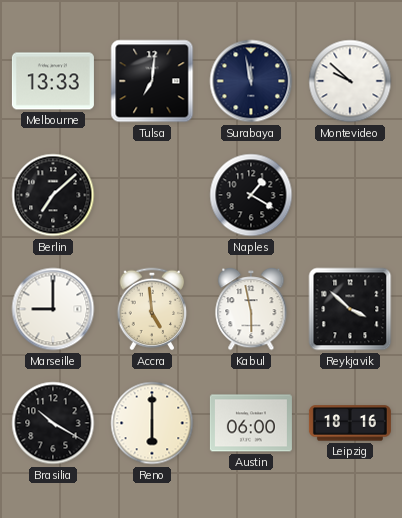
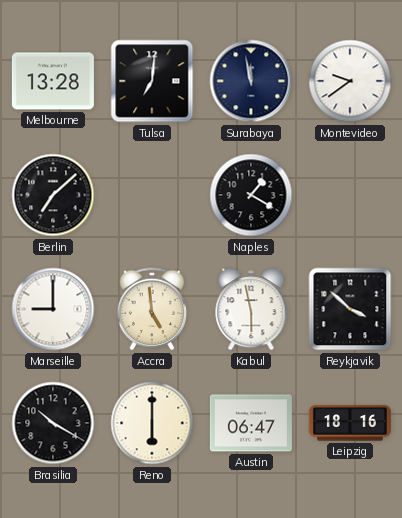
Melbourne: 13:33 -> 13:28 (53, 81)
Montevideo: 9:52 -> 9:39 (350, 81)
Austin: 06:00 -> 06:47 (251, 423)
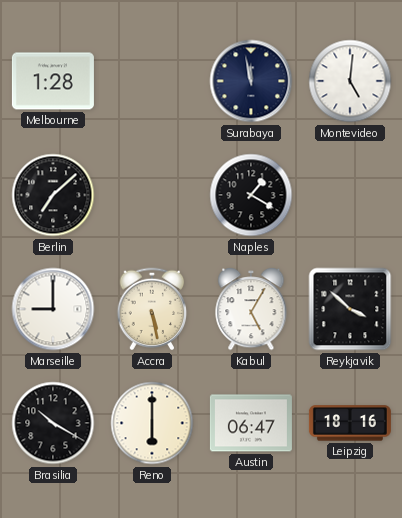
Melbourne: 13:28 -> 1:28 (53, 81)
Tulsa: 7:01 -> none (152, 81)
Montevideo: 9:39 -> 5:01 (350, 81)
Accra: 4:59 -> 5:28 (152, 309)
Kabul: 5:58 -> 5:05 (251, 310)
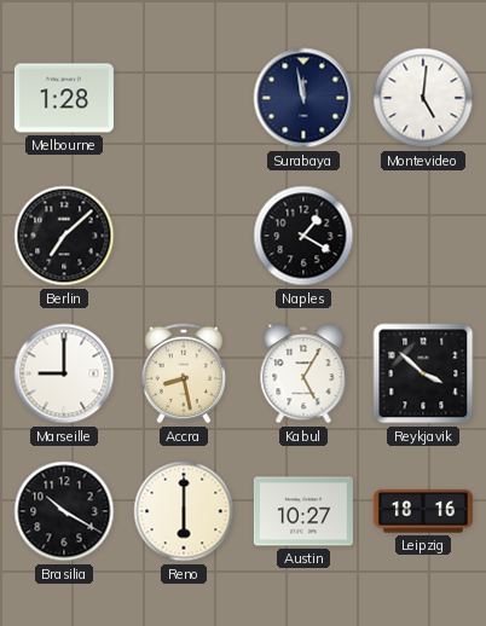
Accra: 5:28 -> 8:28 (184, 373)
Austin: 06:47 -> 10:27 (303, 511)
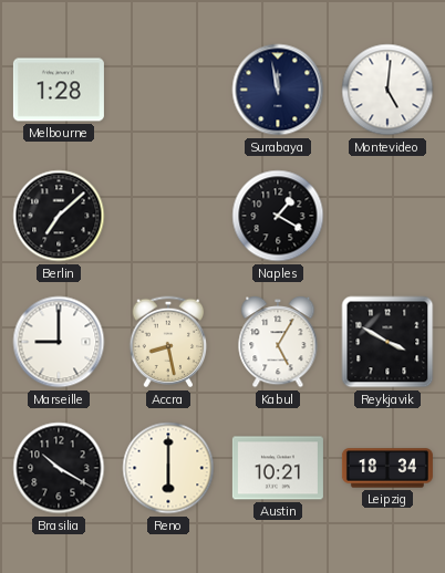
Reykjavik: 3:52 -> 3:50 (387, 342)
Austin: 10:27 -> 10:21 (278, 468)
Leipzig: 18:16 -> 18:34 (387, 468)
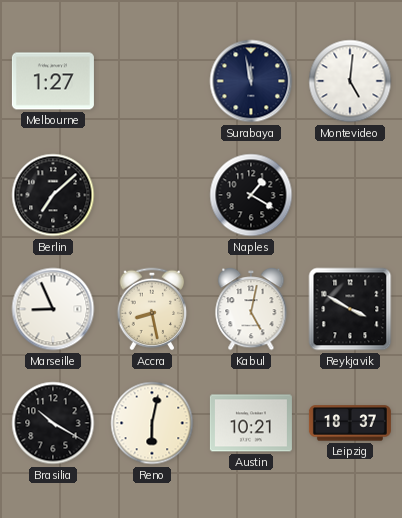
Melbourne: 1:28 -> 1:27 (53, 81)
Marseille: 9:00 -> 8:56 (53, 309)
Kabul: 5:05 -> 5:02 (251, 310)
Reno: 6:00 -> 6:02 (152, 423)
Leipzig: 18:34 -> 18:37 (350, 423)
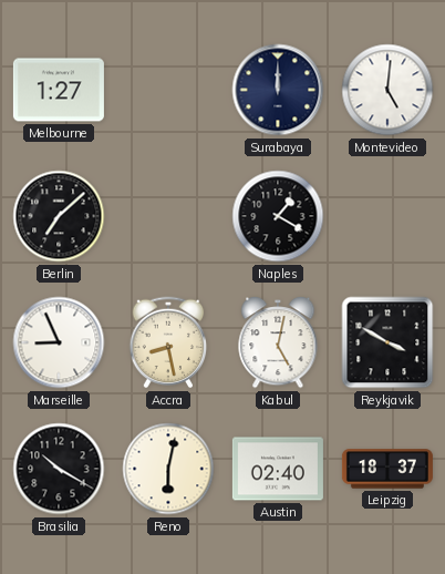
Surabaya: 11:58 -> 12:00 (278, 90)
Austin: 10:21 -> 02:40 (278, 469)
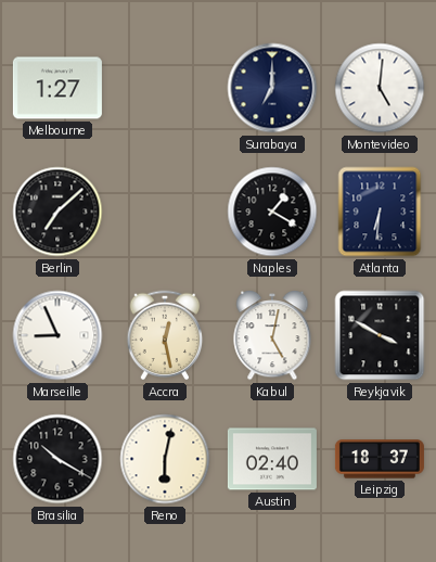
Surabaya: 12:00 -> 7:00 (272, 88)
Atlanta: none -> 6:31 (380, 212)
Accra: 8:28 -> 12:28 (165, 335)
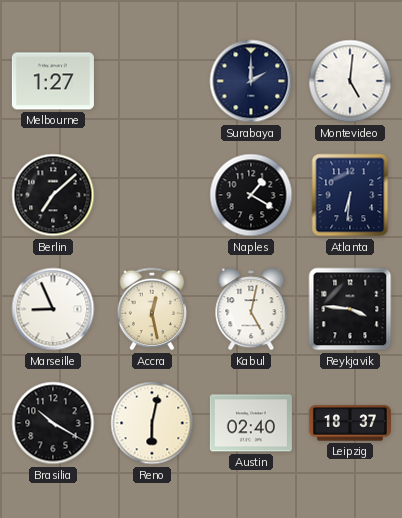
Surabaya: 7:00 -> 2:00 (251, 81)
Reykjavik: 3:50 -> 3:46 (350, 309)
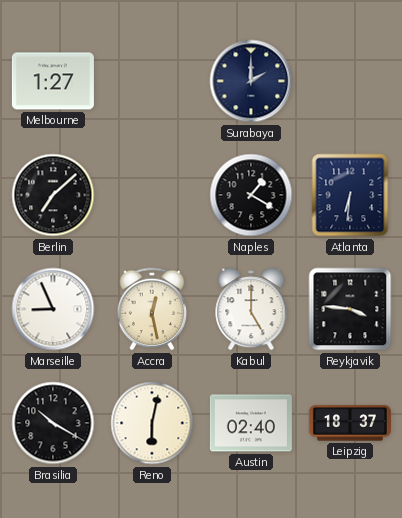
Montevideo: 5:01 -> none (350, 81)
Kabul: 5:02 -> 5:00 (251, 310)
